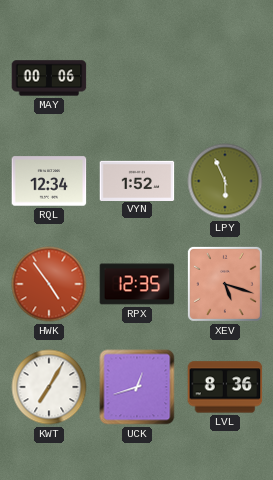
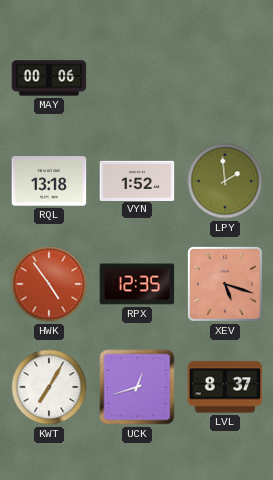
RQL: 12:34 -> 13:18 (49, 181)
LPY: 5:56 -> 1:59 (225, 181)
LVL: 8:36 -> 8:37 (225, 387)
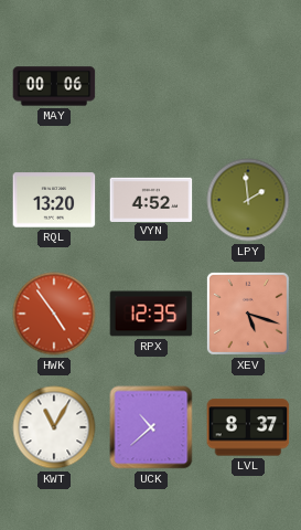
RQL: 13:18 -> 13:20 (54, 200)
VYN: 1:52 -> 4:52 (151, 199)
KWT: 7:05 -> 11:05 (54, 427)
UCK: 12:42 -> 10:38 (151, 427)
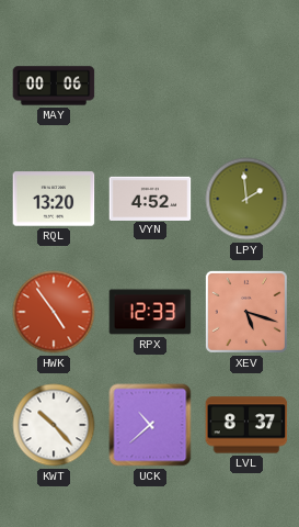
RPX: 12:35 -> 12:33 (150, 312)
KWT: 11:05 -> 10:23 (54, 425)
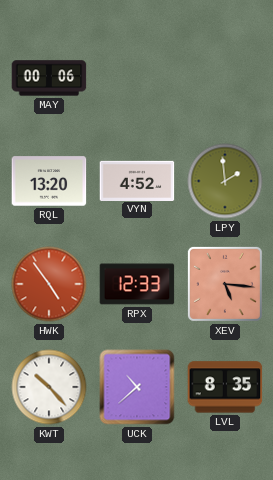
XEV: 5:18 -> 5:16 (225, 284)
LVL: 8:37 -> 8:35 (225, 387)
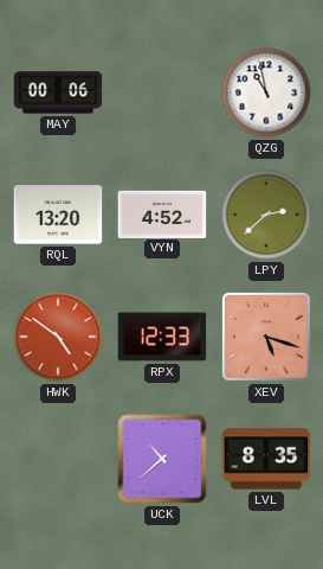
QZG: none -> 10:58 (266, 92)
LPY: 1:59 -> 2:38 (266, 215)
HWK: 4:54 -> 4:51 (58, 337)
XEV: 5:16 -> 5:18 (266, 337)
KWT: 10:23 -> none (49, 387)
